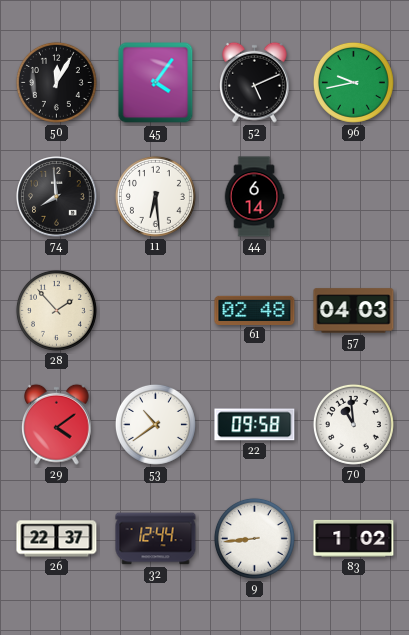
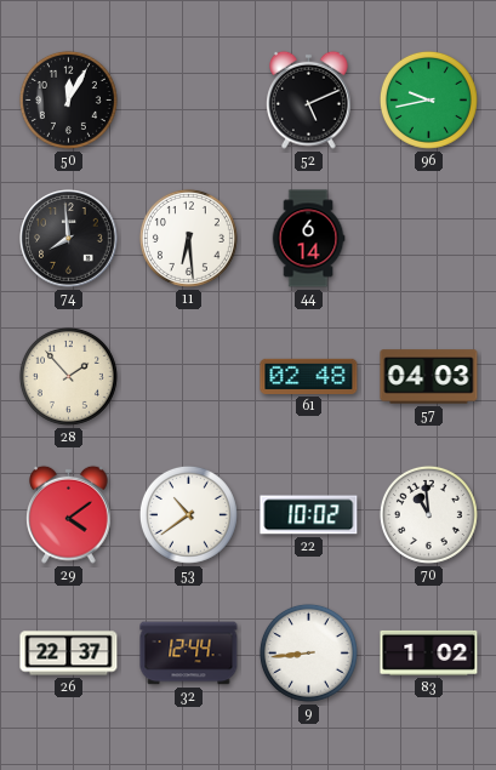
45: 4:06 -> none (156, 83)
22: 09:58 -> 10:02 (309, 515)
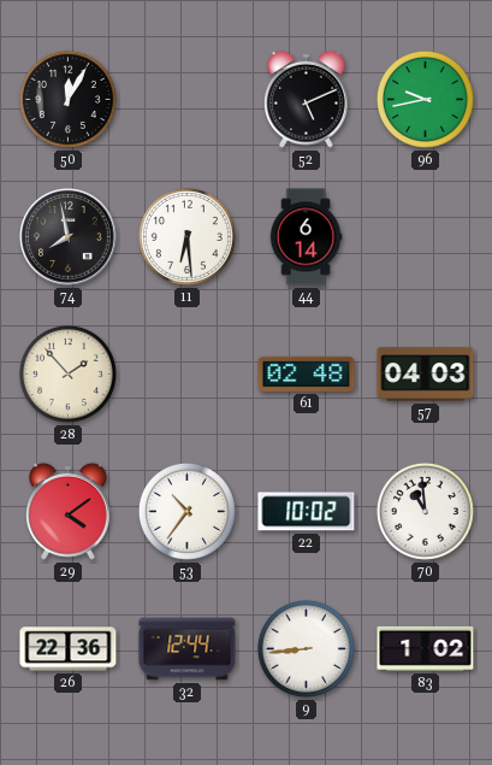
74: 7:59 -> 7:58 (69, 237)
53: 10:39 -> 10:36 (186, 511)
26: 22:37 -> 22:36 (69, 649)
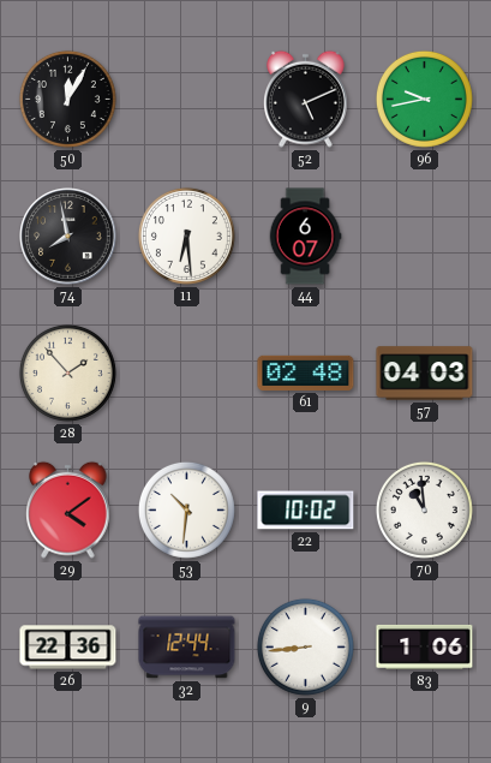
44: 6:14 -> 6:07 (305, 237)
53: 10:36 -> 10:31 (186, 509)
83: 1:02 -> 1:06 (425, 646)
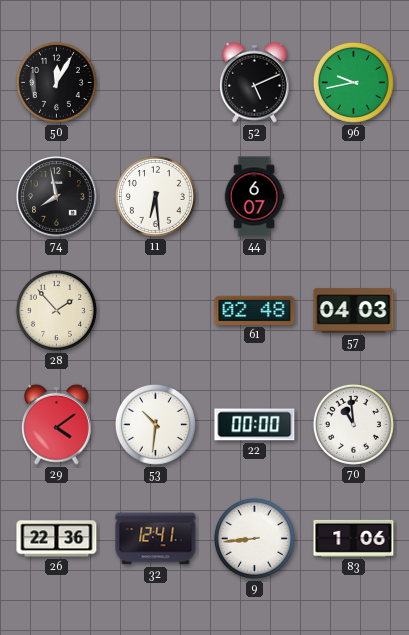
22: 10:02 -> 00:00 (255, 425)
32: 12:44 -> 12:41 (156, 539)
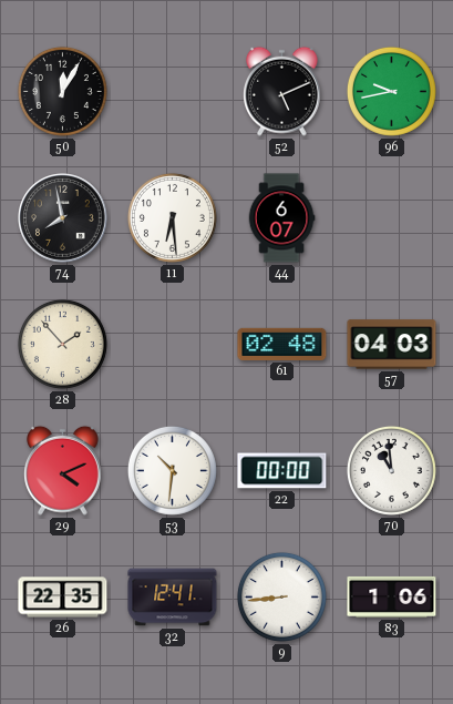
29: 4:09 -> 4:11 (63, 470)
26: 22:36 -> 22:35 (63, 598)
